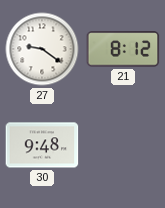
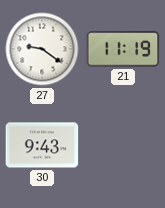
21: 8:12 -> 11:19 (123, 49)
30: 9:48 -> 9:43 (42, 145)
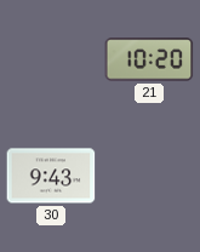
27: 9:21 -> none (42, 49)
21: 11:19 -> 10:20 (149, 59)
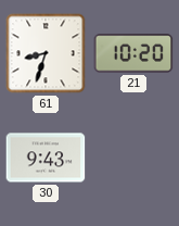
61: none -> 8:33 (46, 53)
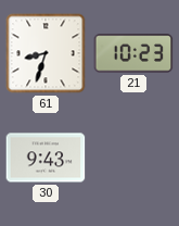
21: 10:20 -> 10:23 (133, 53)
